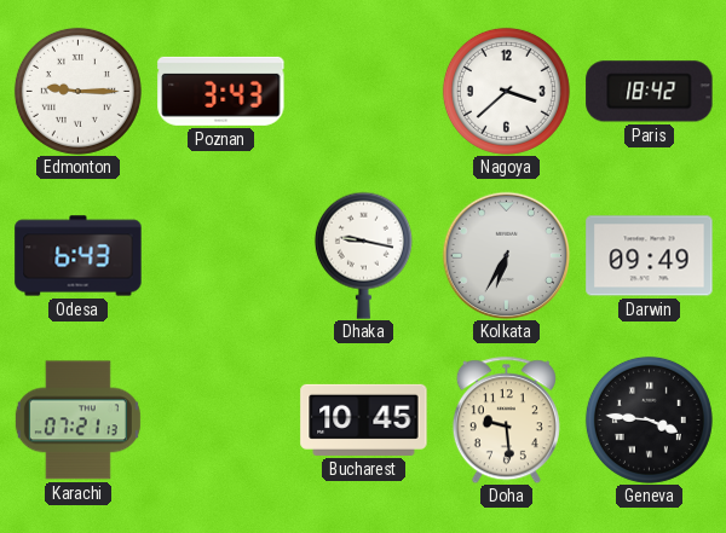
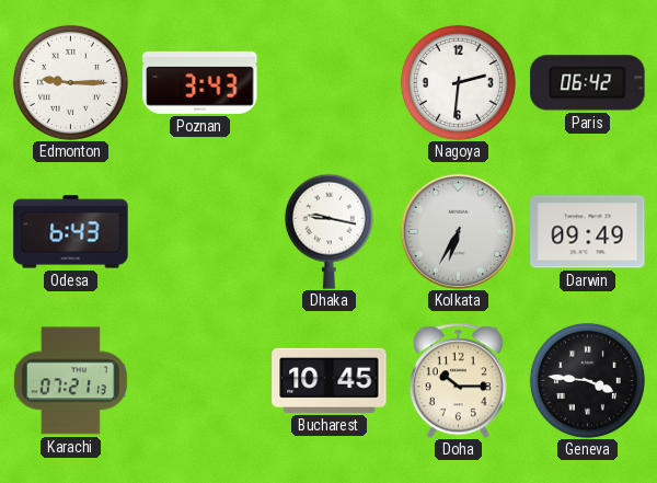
Nagoya: 3:38 -> 2:31 (458, 82)
Paris: 18:42 -> 06:42 (588, 83)
Doha: 9:29 -> 10:15 (458, 380)
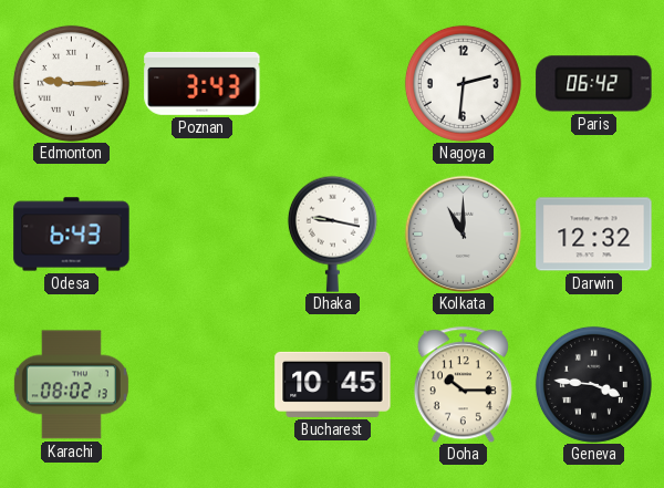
Kolkata: 6:35 -> 11:00 (463, 233)
Darwin: 09:49 -> 12:32 (594, 235)
Karachi: 07:21 -> 08:02 (71, 385)
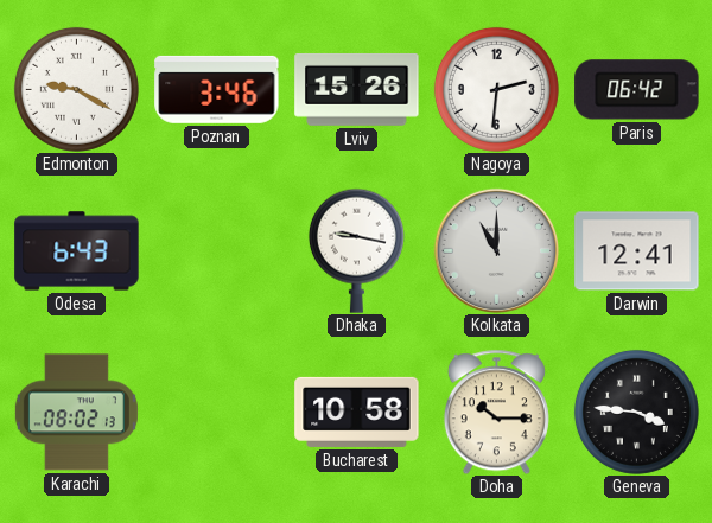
Edmonton: 9:15 -> 9:20 (76, 89)
Poznan: 3:43 -> 3:46 (217, 89)
Lviv: none -> 15:26 (357, 89)
Darwin: 12:32 -> 12:41 (637, 251)
Bucharest: 10:45 -> 10:58 (357, 412)
